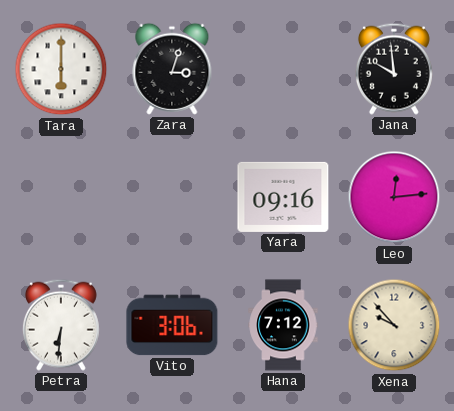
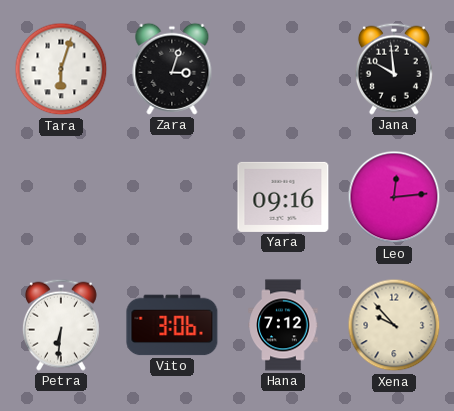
Tara: 6:00 -> 6:03 (61, 69)
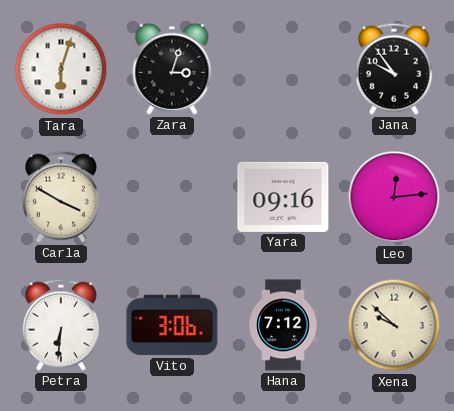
Jana: 9:59 -> 9:54 (394, 69)
Carla: none -> 3:50 (61, 197)
Xena: 9:53 -> 9:52 (394, 325)
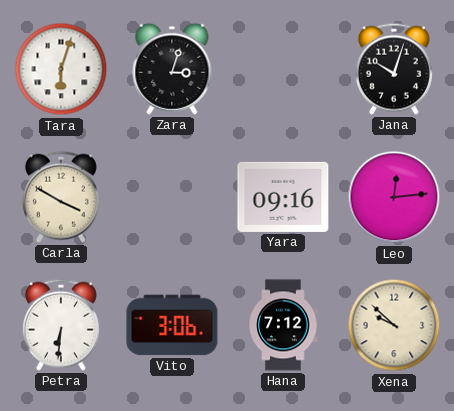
Jana: 9:54 -> 10:03 (394, 69)
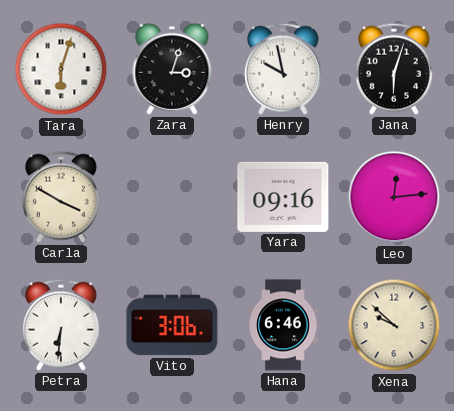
Henry: none -> 9:58 (283, 69)
Jana: 10:03 -> 6:03 (394, 69)
Hana: 7:12 -> 6:46 (283, 325)
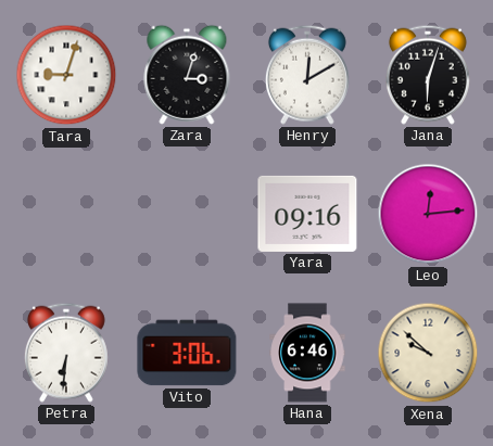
Tara: 6:03 -> 9:03 (66, 75)
Henry: 9:58 -> 12:10 (307, 75)
Carla: 3:50 -> none (61, 197)
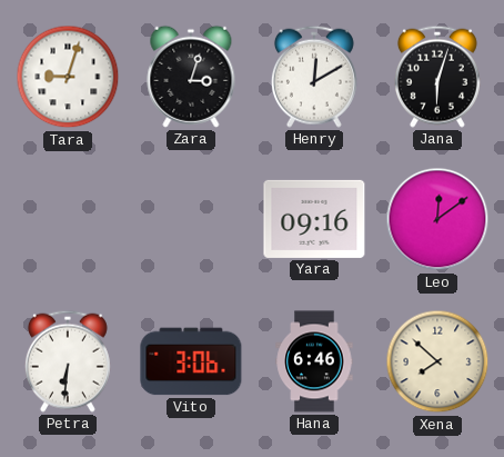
Leo: 12:14 -> 12:09 (437, 219)
Xena: 9:52 -> 7:52 (437, 361)
